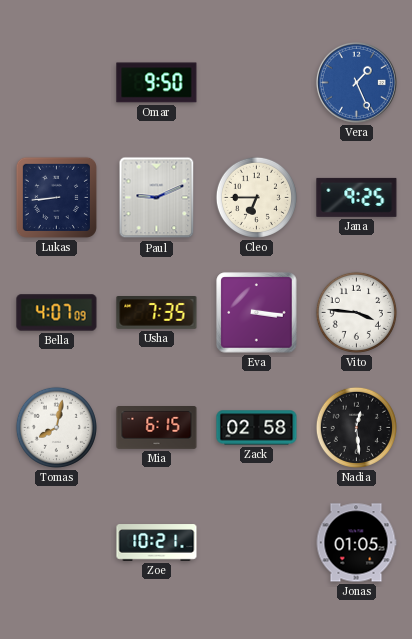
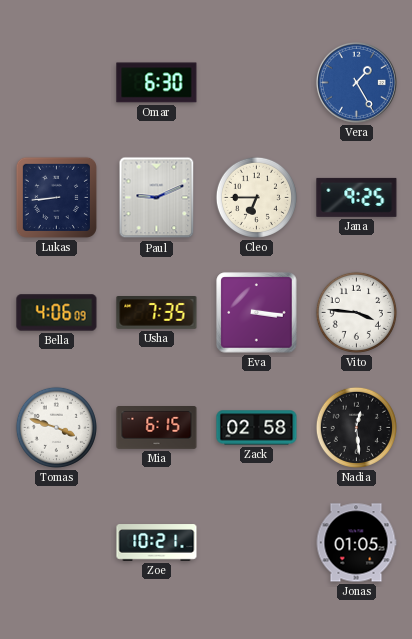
Omar: 9:50 -> 6:30 (157, 83)
Vera: 1:26 -> 1:25 (356, 82)
Bella: 4:07 -> 4:06 (57, 313)
Tomas: 8:02 -> 3:48 (56, 427)
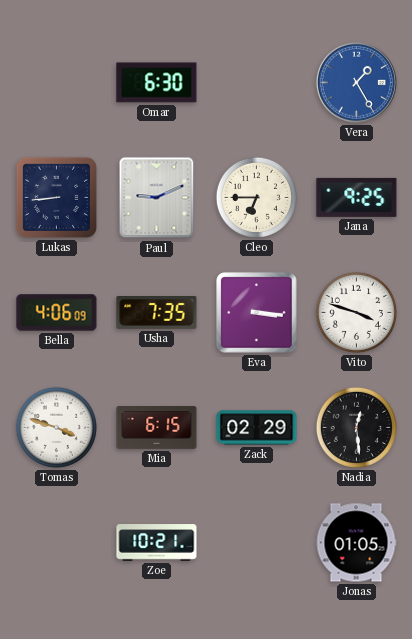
Vito: 3:46 -> 3:48 (356, 312)
Zack: 02:58 -> 02:29 (257, 428)
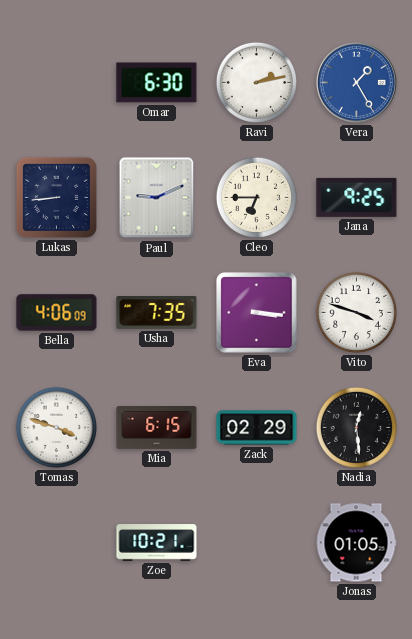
Ravi: none -> 2:13 (256, 82)
